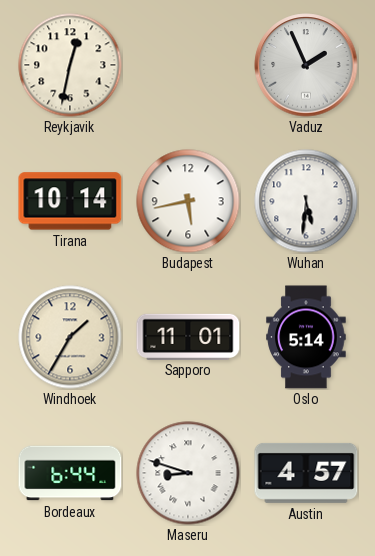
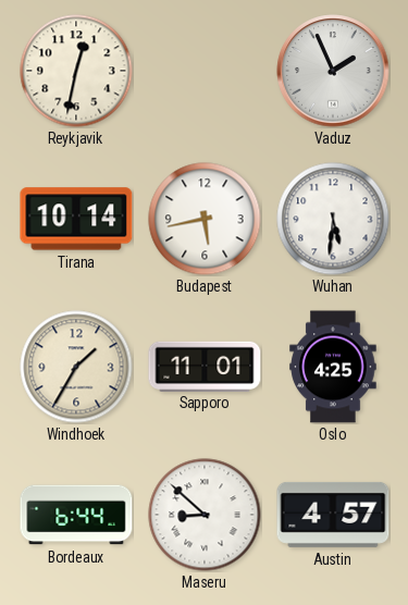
Oslo: 5:14 -> 4:25 (333, 367)
Maseru: 8:48 -> 8:52 (205, 515)
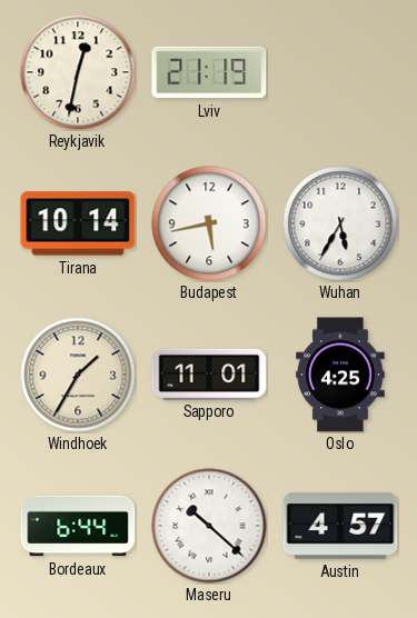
Lviv: none -> 21:19 (209, 72)
Vaduz: 1:56 -> none (333, 71)
Wuhan: 5:31 -> 5:35 (340, 223)
Maseru: 8:52 -> 10:22 (209, 526)
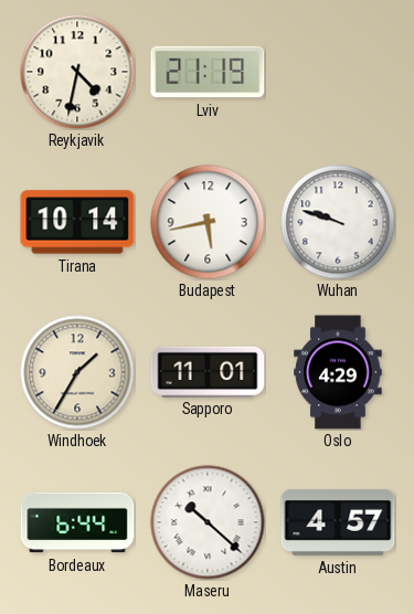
Reykjavik: 12:32 -> 4:32 (77, 72)
Wuhan: 5:35 -> 9:48 (338, 222)
Oslo: 4:25 -> 4:29 (338, 372)
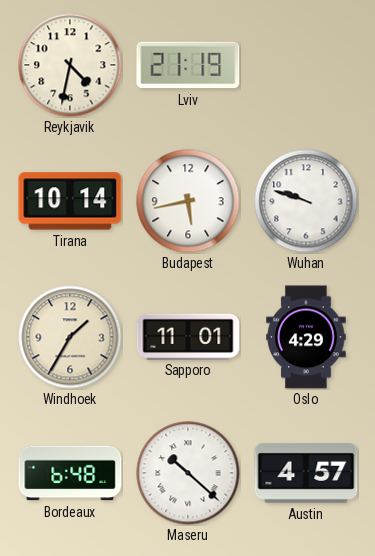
Bordeaux: 6:44 -> 6:48 (70, 473)
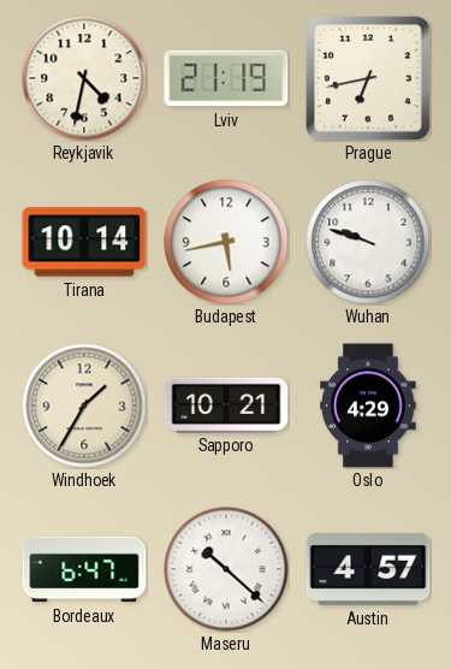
Prague: none -> 6:43 (369, 79)
Sapporo: 11:01 -> 10:21 (226, 404)
Bordeaux: 6:48 -> 6:47 (84, 569)
